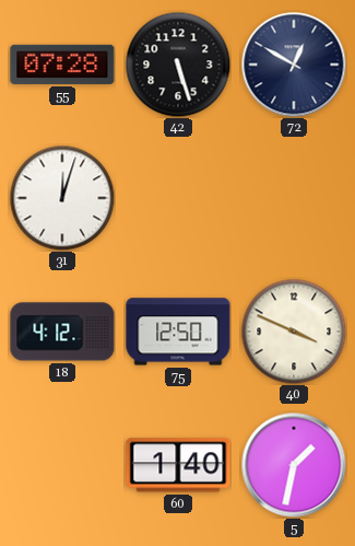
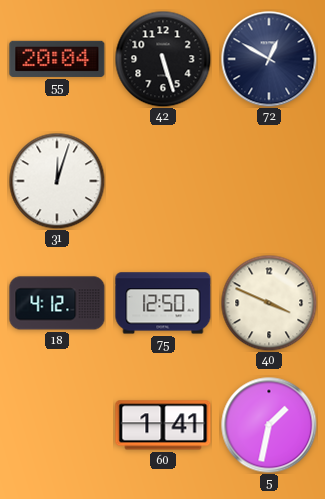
55: 07:28 -> 20:04 (57, 59)
60: 1:40 -> 1:41 (163, 425)
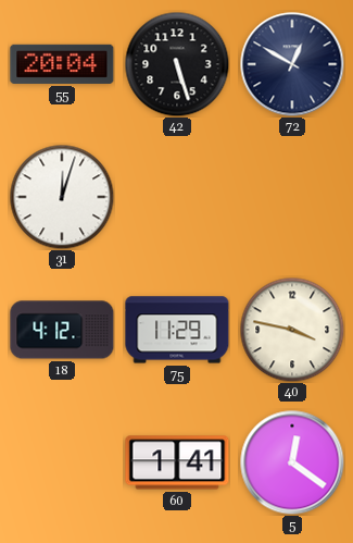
75: 12:50 -> 11:29 (177, 330)
40: 3:49 -> 3:47 (292, 330)
5: 1:32 -> 12:21 (292, 462)
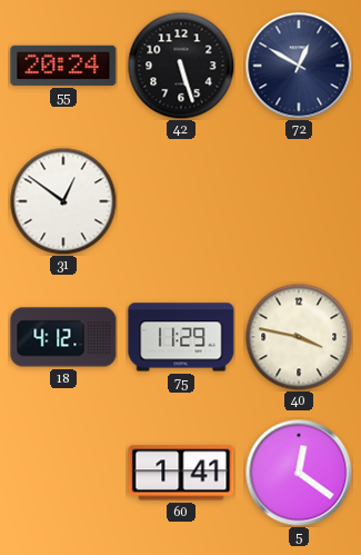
55: 20:04 -> 20:24 (63, 66)
31: 12:03 -> 12:51 (63, 201)
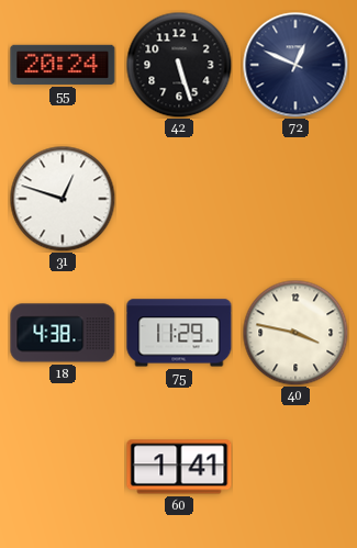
72: 12:50 -> 12:49 (295, 65)
31: 12:51 -> 12:48 (63, 199)
18: 4:12 -> 4:38 (63, 333)
5: 12:21 -> none (299, 473)
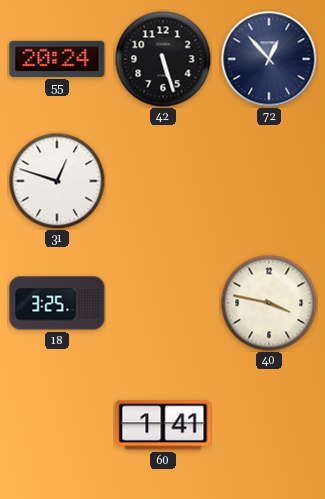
72: 12:49 -> 12:53 (269, 59)
18: 4:38 -> 3:25 (57, 303)
75: 11:29 -> none (179, 333)
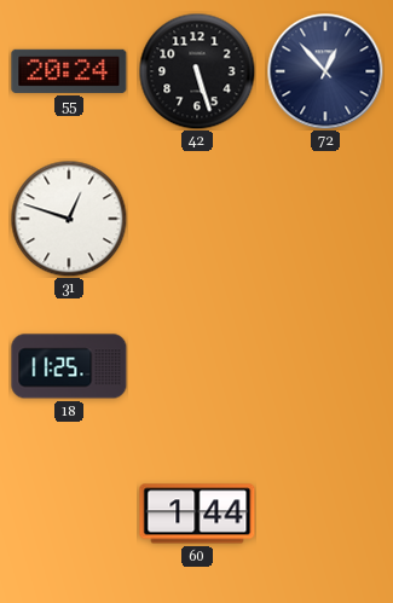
18: 3:25 -> 11:25 (69, 366)
40: 3:47 -> none (269, 303)
60: 1:41 -> 1:44 (197, 514)
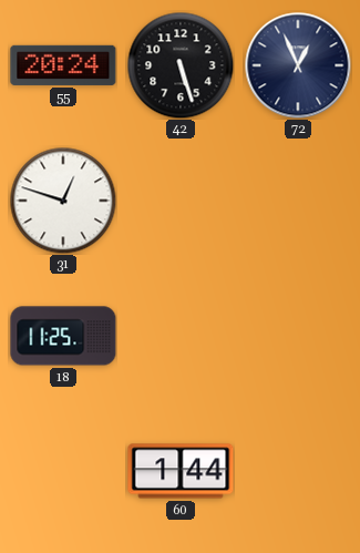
72: 12:53 -> 12:56 (298, 65)
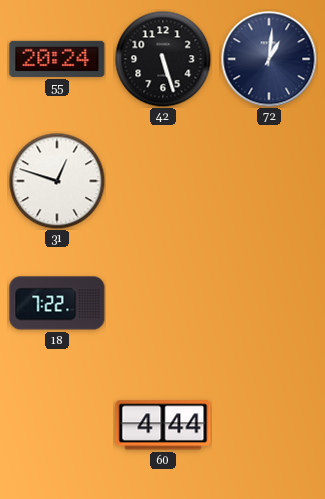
72: 12:56 -> 1:01 (269, 59)
18: 11:25 -> 7:22 (57, 303)
60: 1:44 -> 4:44 (163, 425)
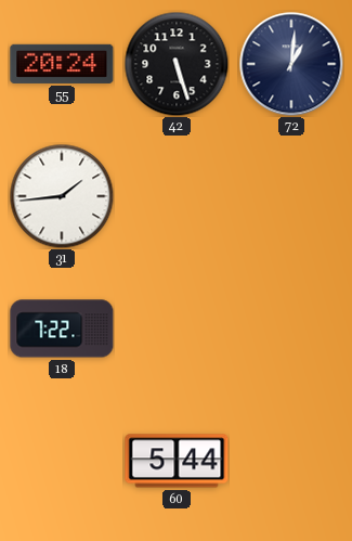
31: 12:48 -> 1:44 (62, 196)
60: 4:44 -> 5:44 (177, 461)
